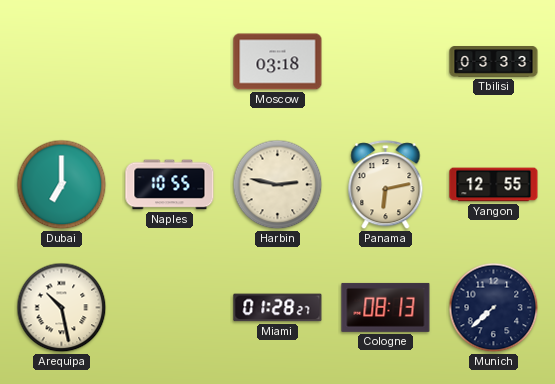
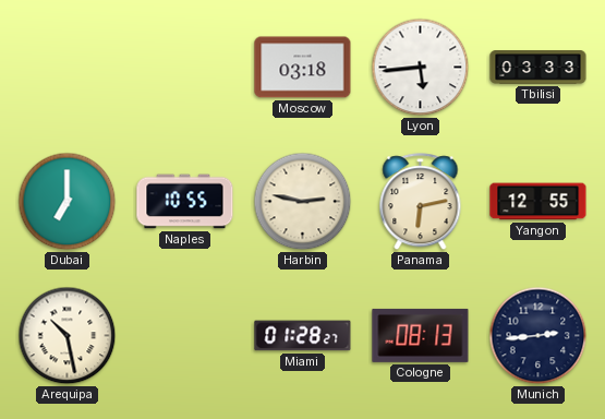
Lyon: none -> 5:44 (421, 68)
Munich: 7:38 -> 2:44 (539, 336)
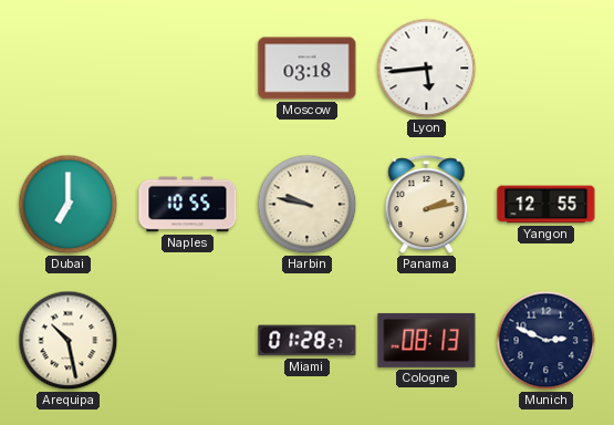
Tbilisi: 03:33 -> none (539, 68)
Harbin: 2:47 -> 9:47 (308, 205)
Panama: 6:13 -> 2:13 (427, 205)
Munich: 2:44 -> 2:49 (547, 341)
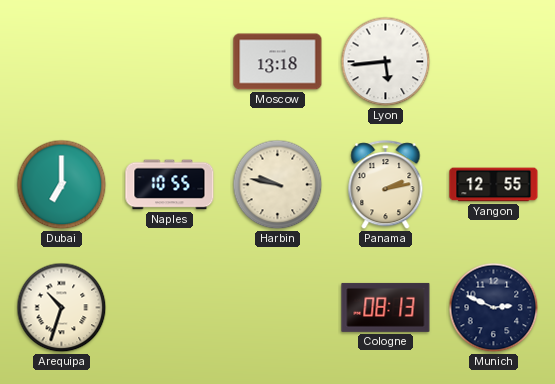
Moscow: 03:18 -> 13:18 (278, 62)
Arequipa: 10:28 -> 10:33 (62, 308)
Miami: 01:28 -> none (308, 341)
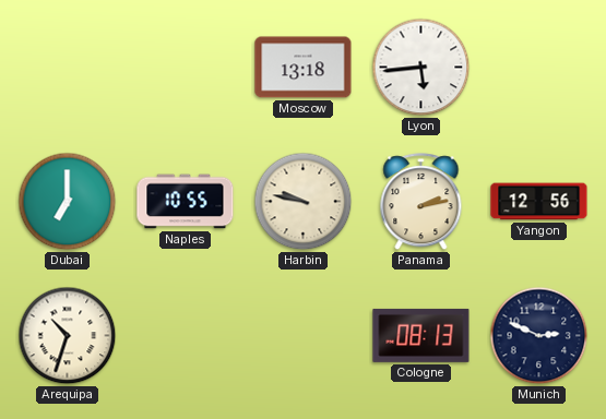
Yangon: 12:55 -> 12:56 (539, 202)
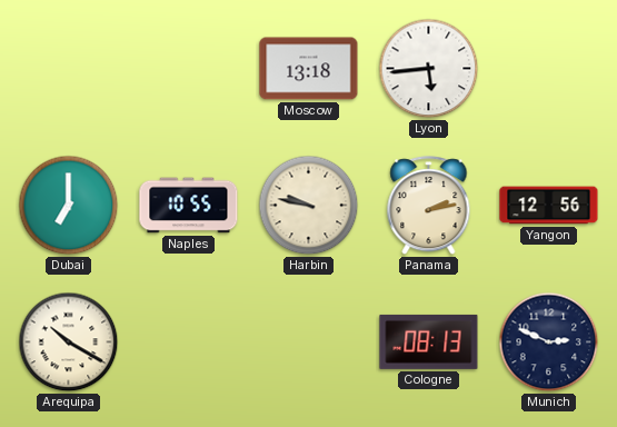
Arequipa: 10:33 -> 10:20 (69, 342)
